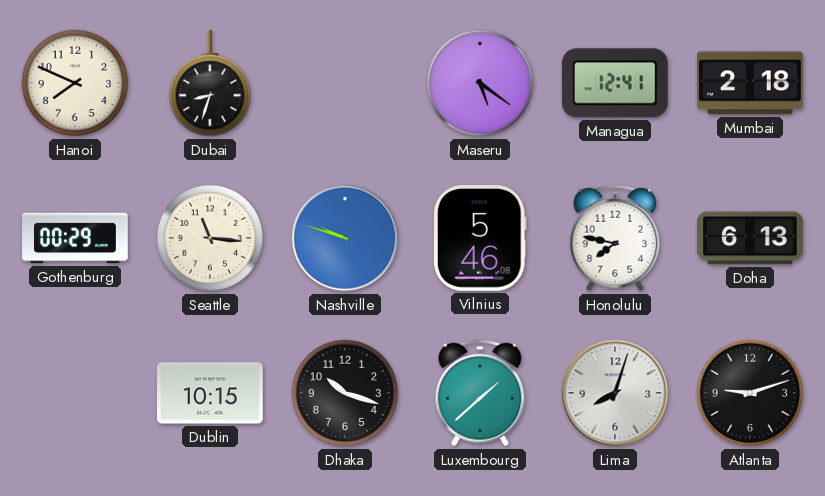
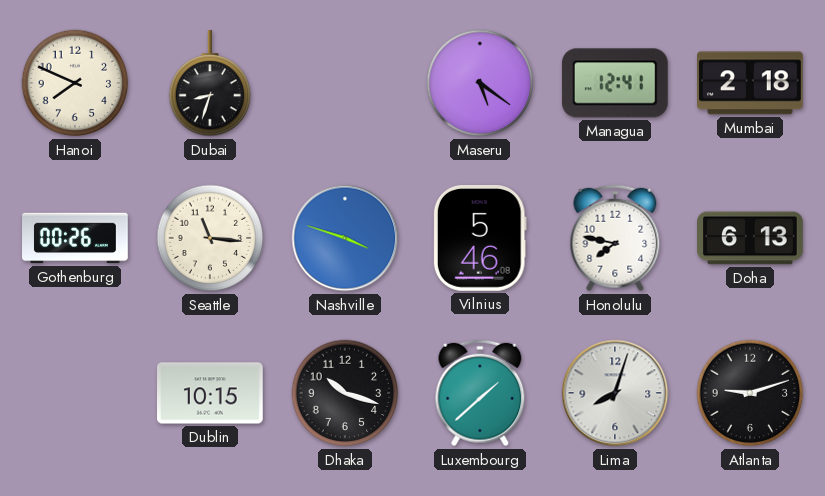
Gothenburg: 00:29 -> 00:26 (75, 238)
Nashville: 9:48 -> 3:48 (345, 238)
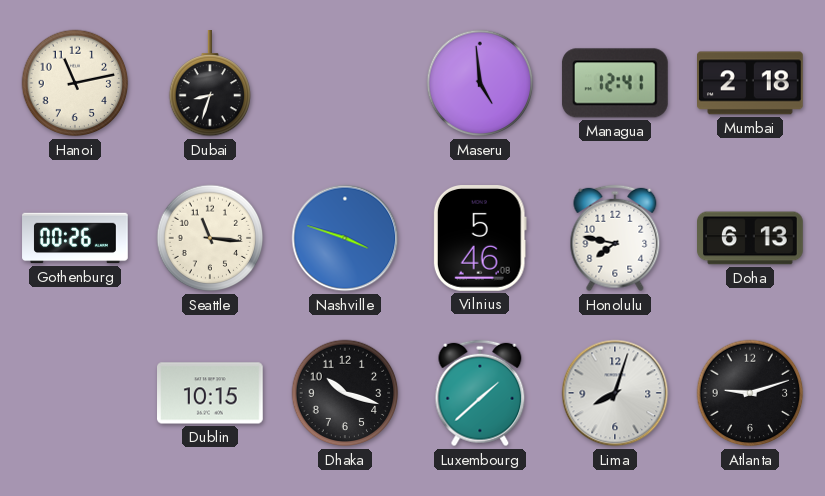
Hanoi: 7:49 -> 11:13 (75, 83)
Maseru: 5:21 -> 4:59 (480, 83)
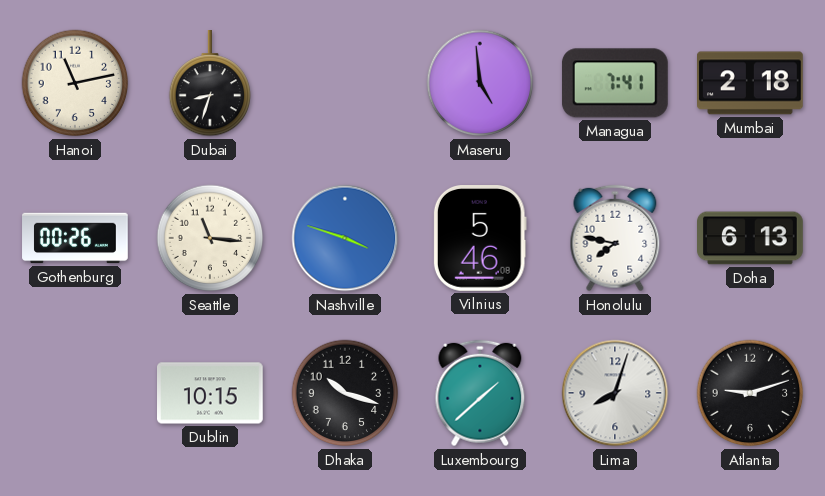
Managua: 12:41 -> 7:41 (615, 83)
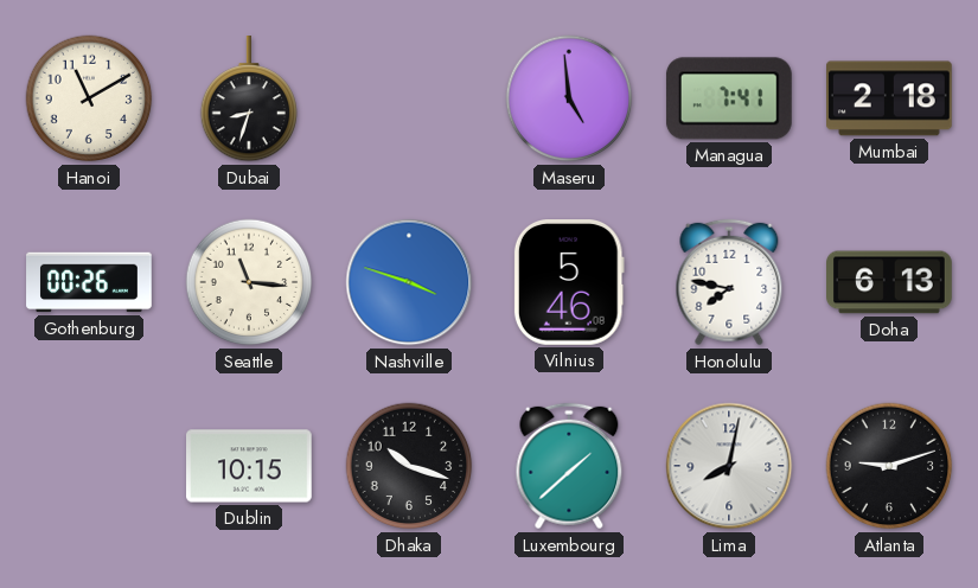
Hanoi: 11:13 -> 11:10 (89, 98)
Lima: 8:03 -> 8:02 (729, 466)
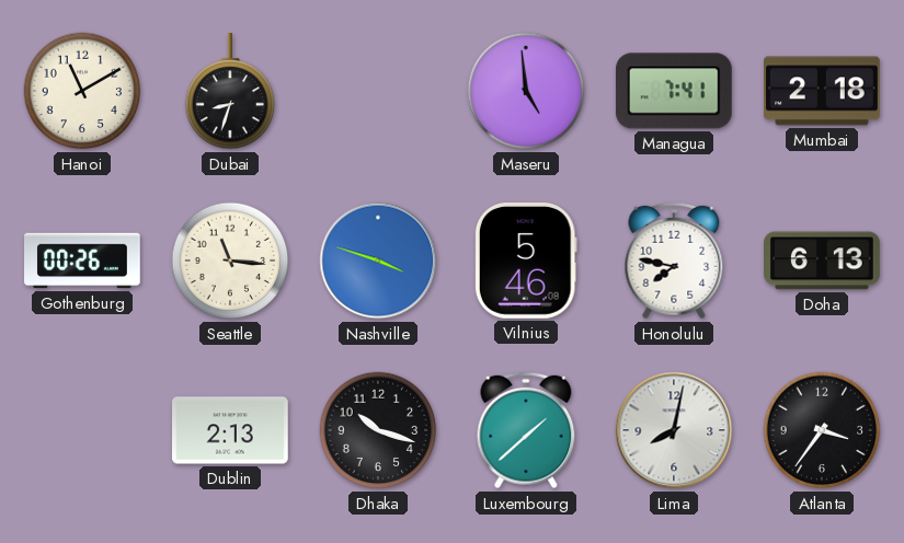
Dublin: 10:15 -> 2:13 (231, 430)
Atlanta: 9:12 -> 3:36 (822, 430)
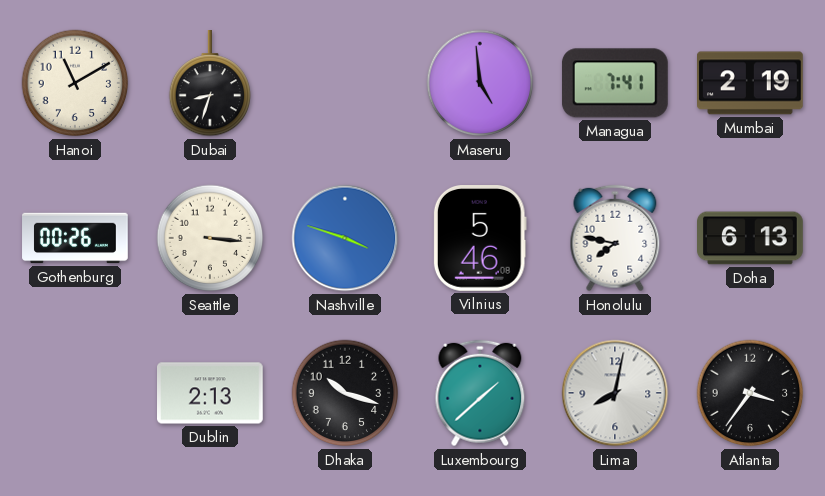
Mumbai: 2:18 -> 2:19 (751, 83)
Seattle: 11:16 -> 3:16 (210, 238)
